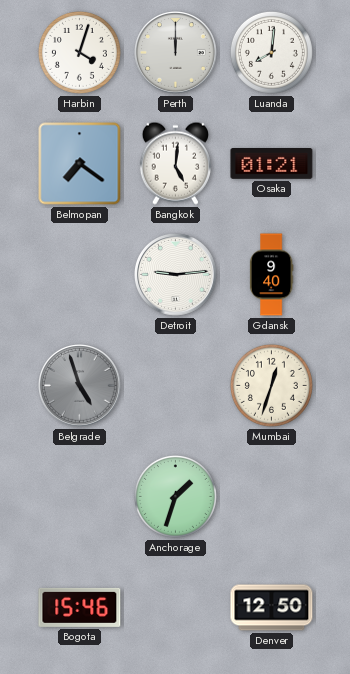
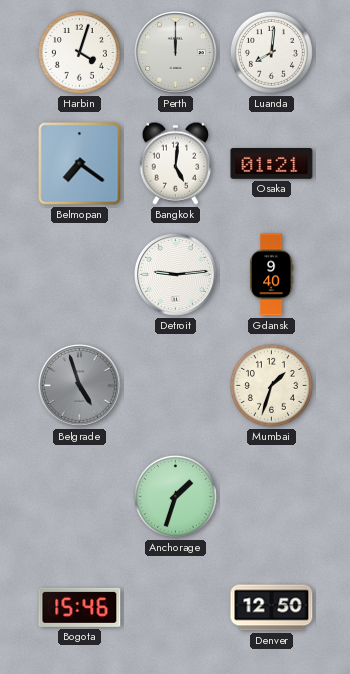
Mumbai: 12:33 -> 1:33 (271, 385)
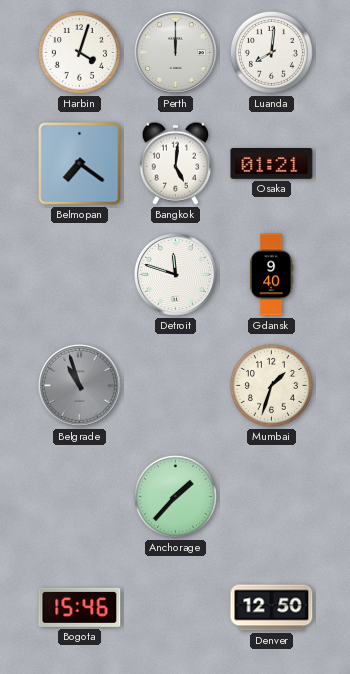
Detroit: 9:14 -> 11:48 (176, 275)
Belgrade: 4:57 -> 10:57 (80, 386)
Anchorage: 1:33 -> 1:37 (175, 496)
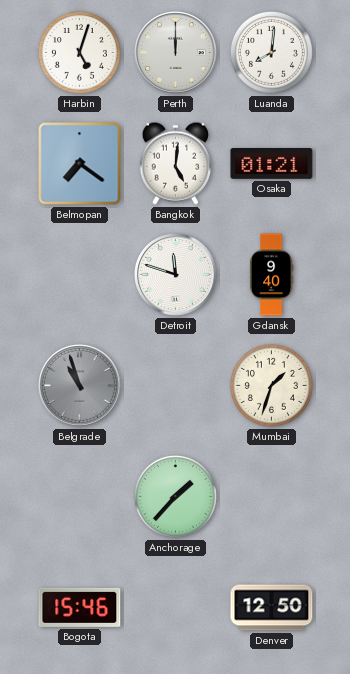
Harbin: 4:03 -> 5:03 (79, 52)
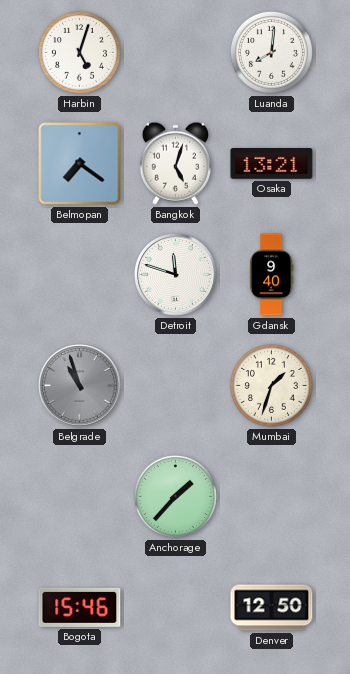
Perth: 12:00 -> none (176, 53)
Bangkok: 5:01 -> 5:03 (175, 163)
Osaka: 01:21 -> 13:21 (272, 164)
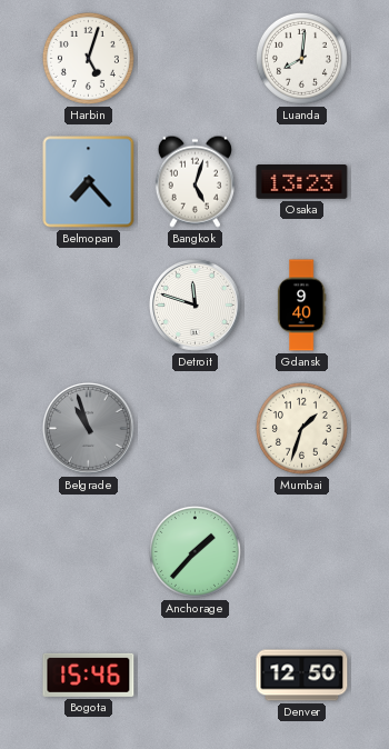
Belmopan: 7:21 -> 7:23 (89, 182)
Osaka: 13:21 -> 13:23 (302, 182)
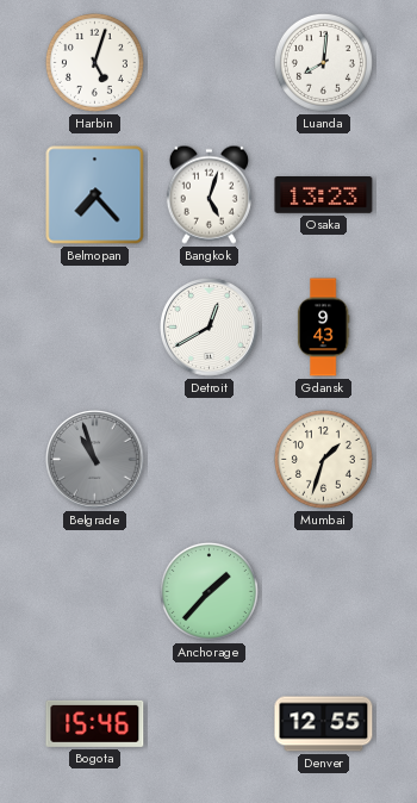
Detroit: 11:48 -> 12:40 (210, 328)
Gdansk: 9:40 -> 9:43 (323, 328)
Denver: 12:50 -> 12:55 (324, 724)
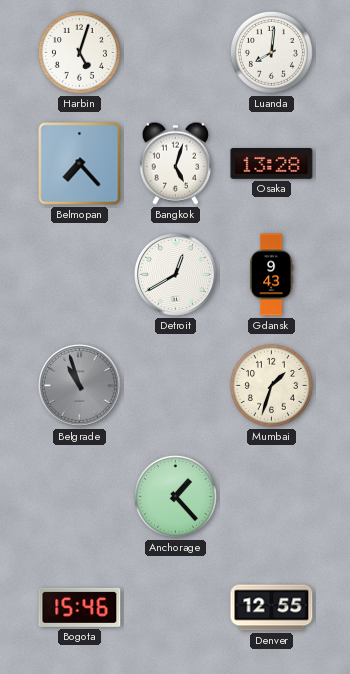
Osaka: 13:23 -> 13:28 (272, 164)
Anchorage: 1:37 -> 1:23 (175, 496)
